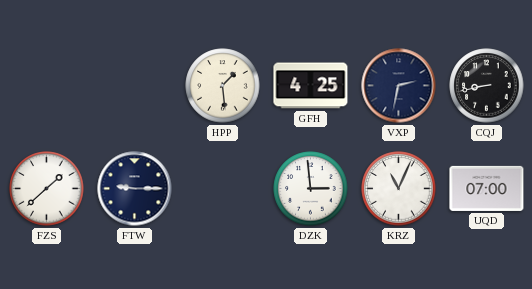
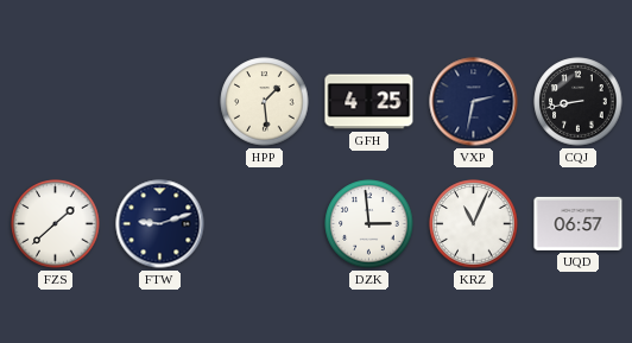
FTW: 9:15 -> 9:12 (160, 224)
UQD: 07:00 -> 06:57 (579, 223)
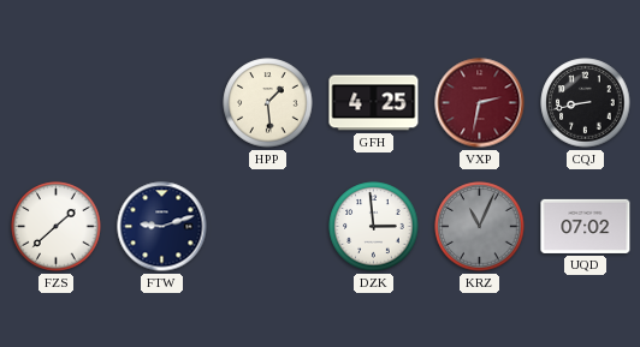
VXP dial: navy -> burgundy (480, 103)
KRZ dial: white -> grey (480, 227)
UQD: 06:57 -> 07:02 (586, 226)
